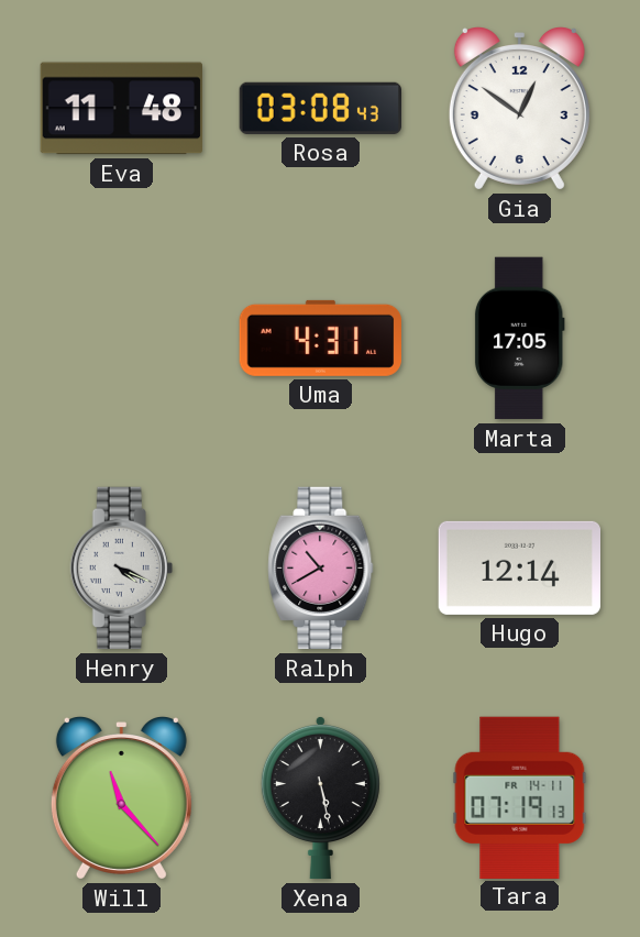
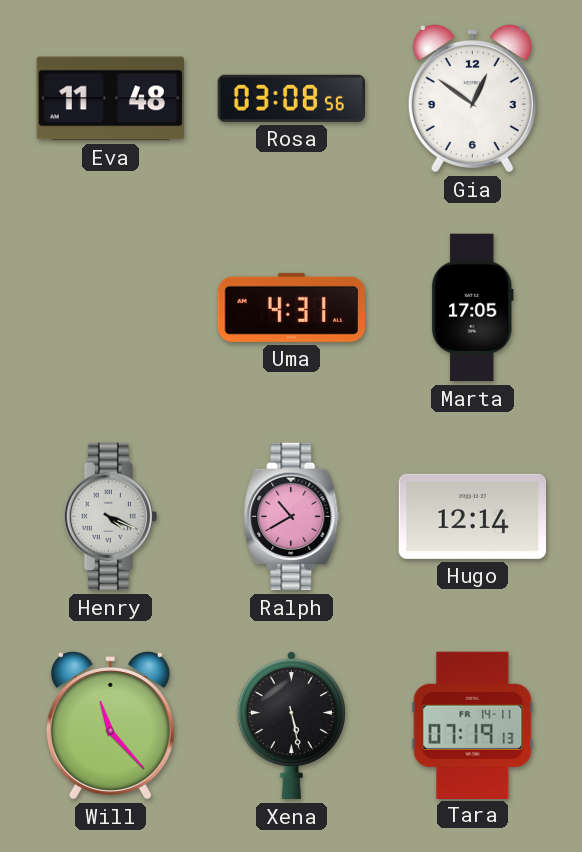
Rosa: 03:08:43 -> 03:08:56 (292, 98)
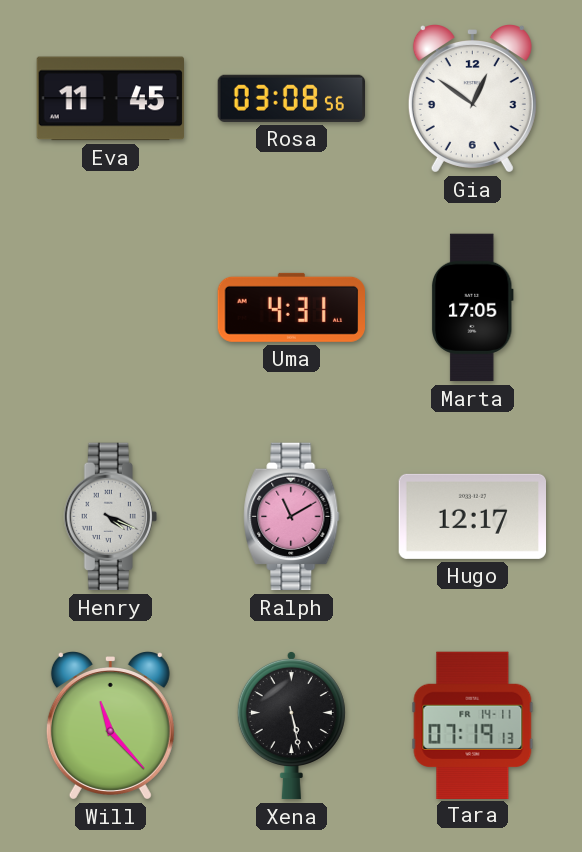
Eva: 11:48 -> 11:45 (111, 99)
Ralph: 10:40 -> 11:10 (292, 517)
Hugo: 12:14 -> 12:17 (472, 516)
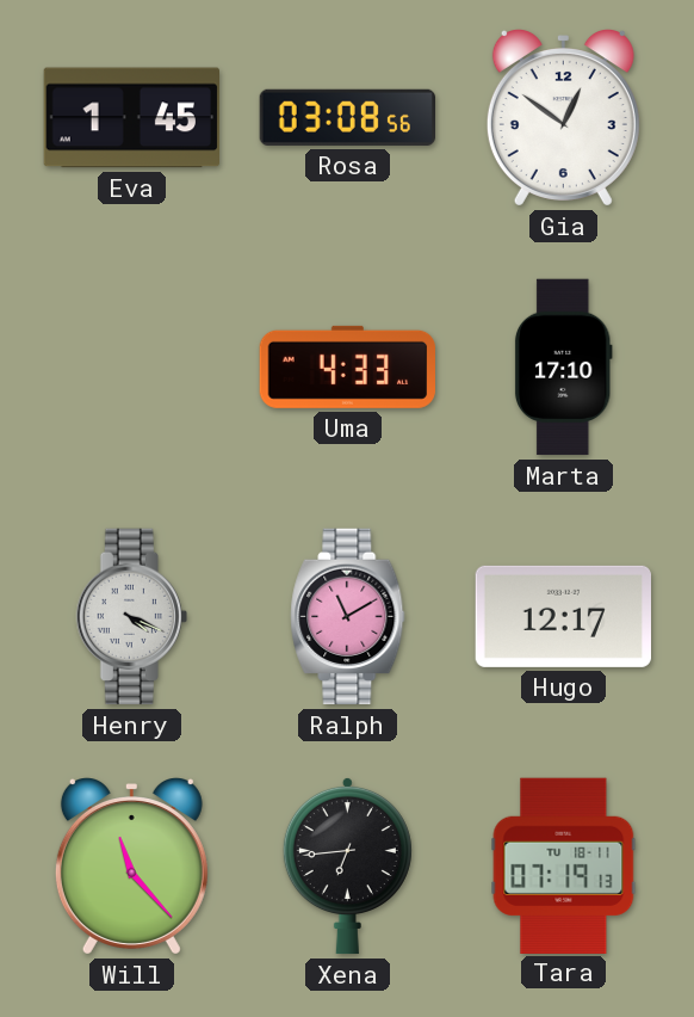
Eva: 11:45 -> 1:45 (132, 118)
Uma: 4:31 -> 4:33 (347, 366)
Marta: 17:05 -> 17:10 (563, 368)
Xena: 5:28 -> 6:44 (347, 865)
Tara date: FR 14-11 -> TU 18-11 (564, 865)
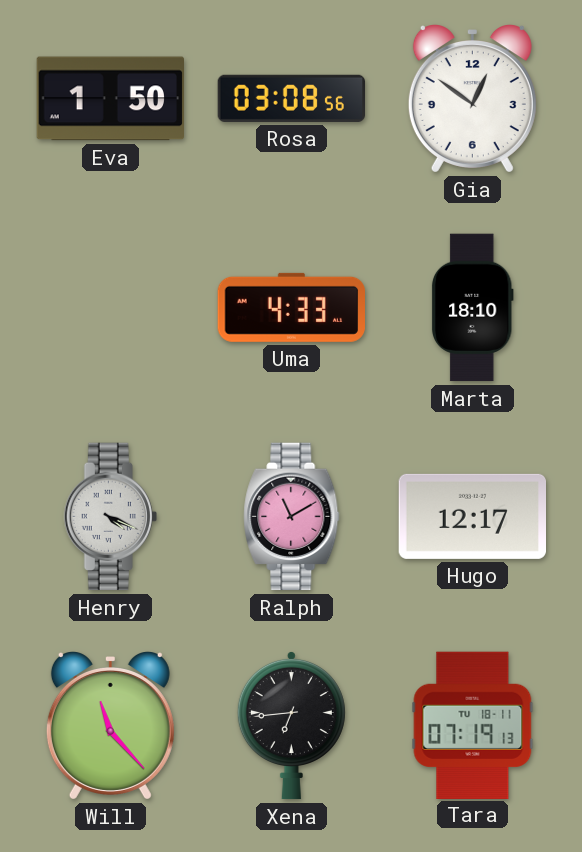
Eva: 1:45 -> 1:50 (111, 99)
Marta: 17:10 -> 18:10 (472, 308)
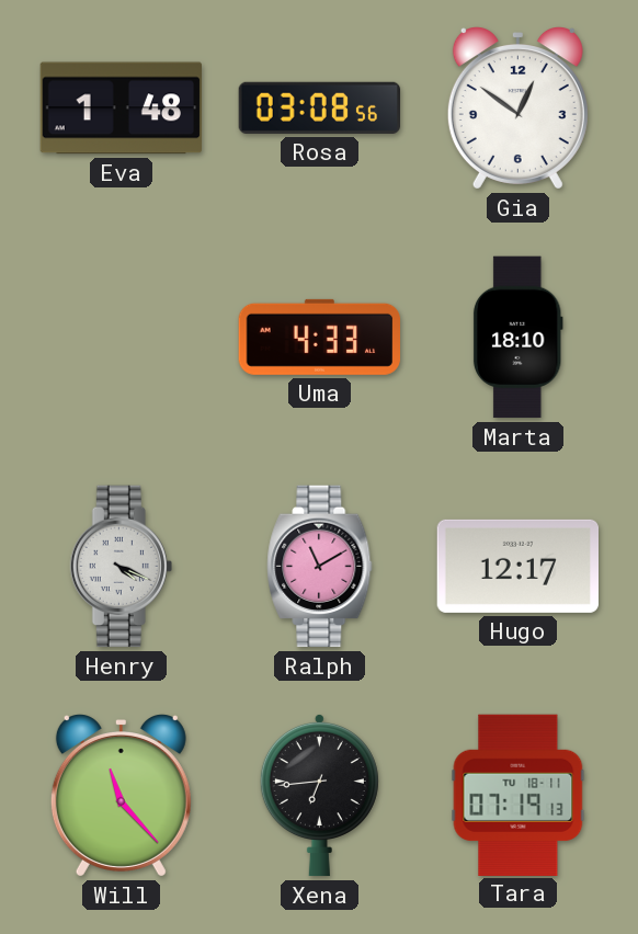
Eva: 1:50 -> 1:48 (122, 109)
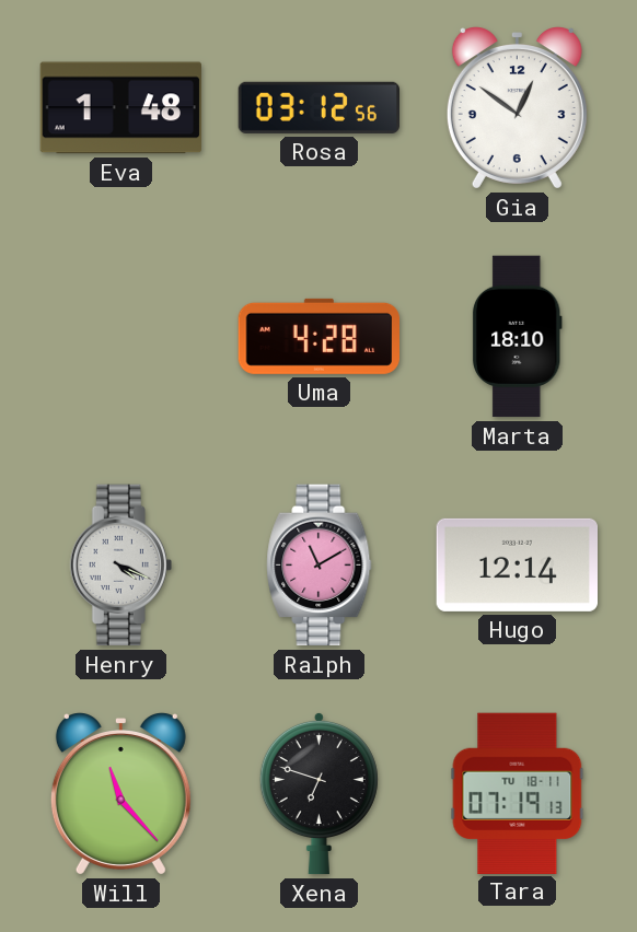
Rosa: 03:08 -> 03:12 (320, 107)
Uma: 4:33 -> 4:28 (319, 336)
Hugo: 12:17 -> 12:14 (517, 564)
Xena: 6:44 -> 6:48 (319, 793)
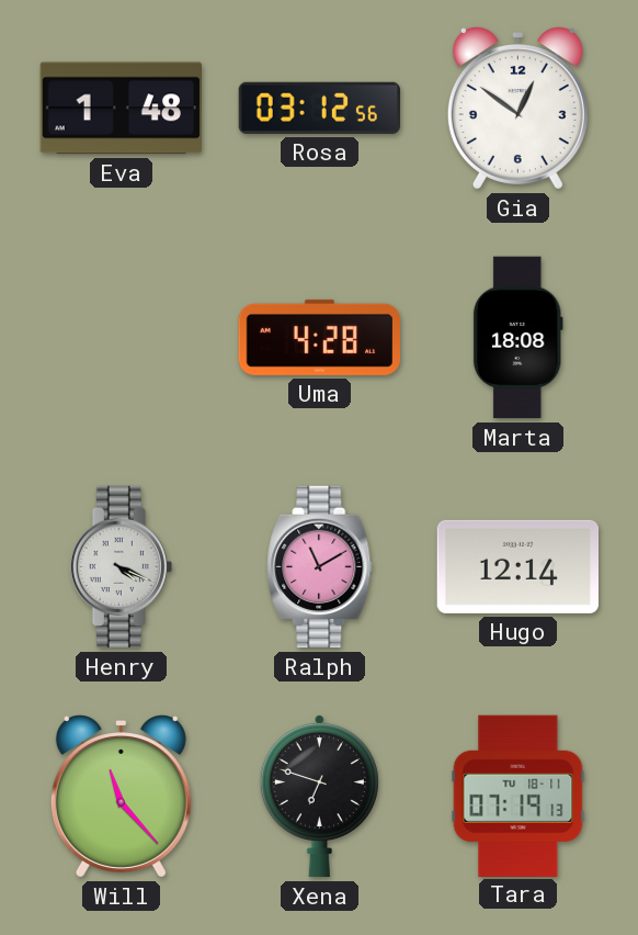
Marta: 18:10 -> 18:08 (517, 338)
